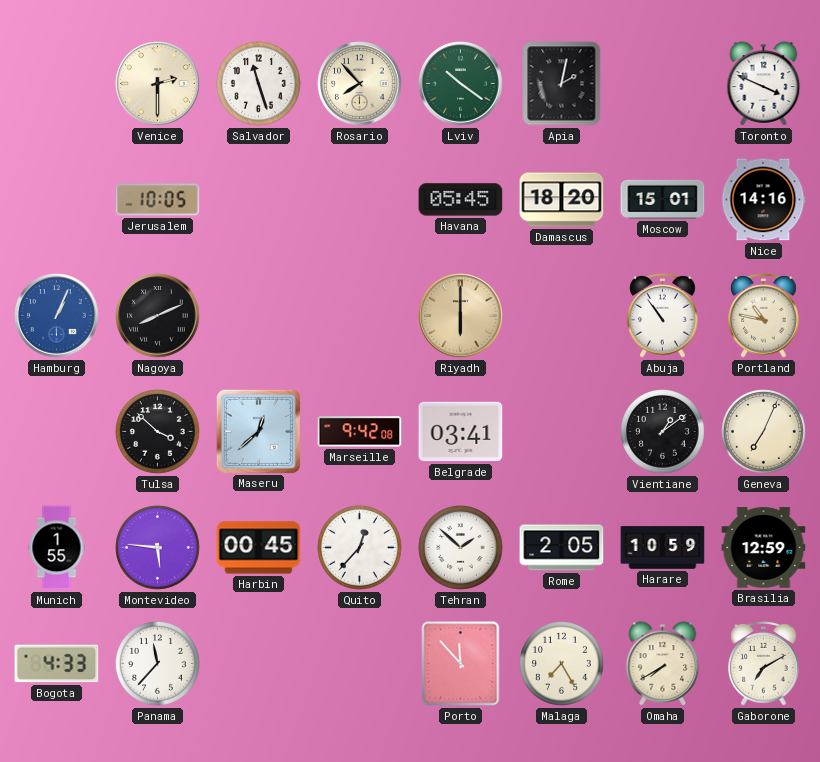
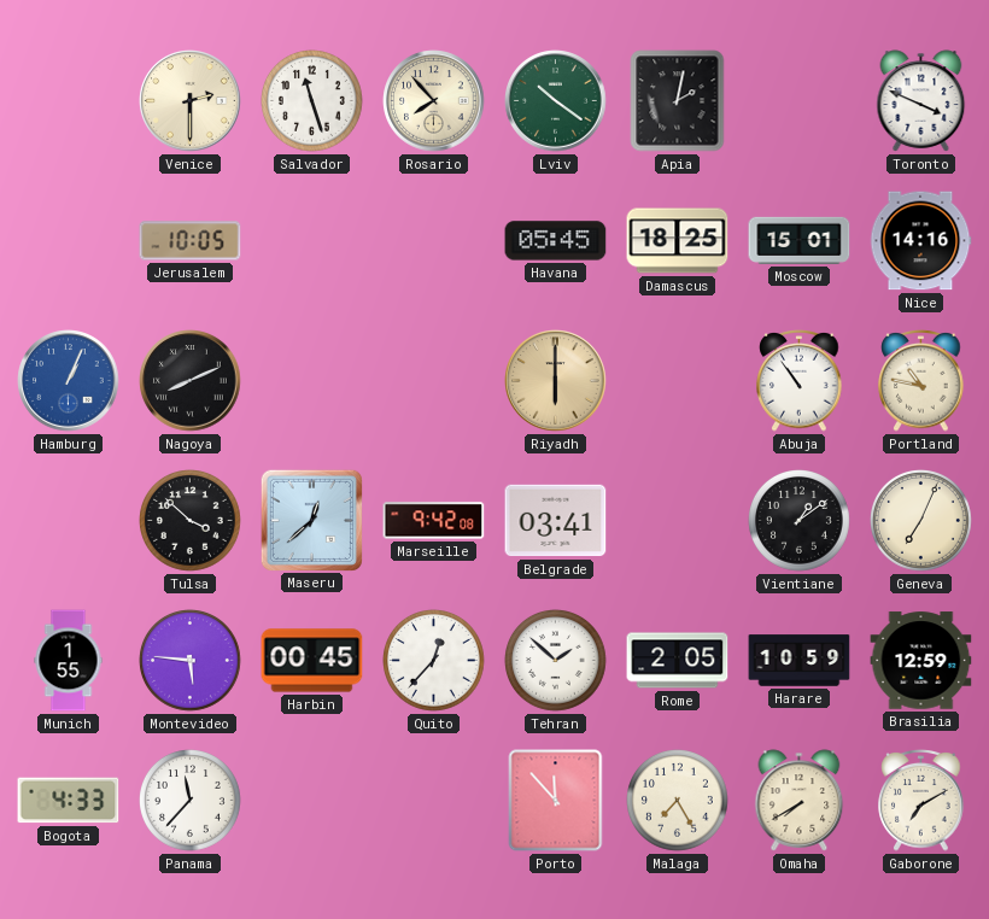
Damascus: 18:20 -> 18:25 (678, 241)
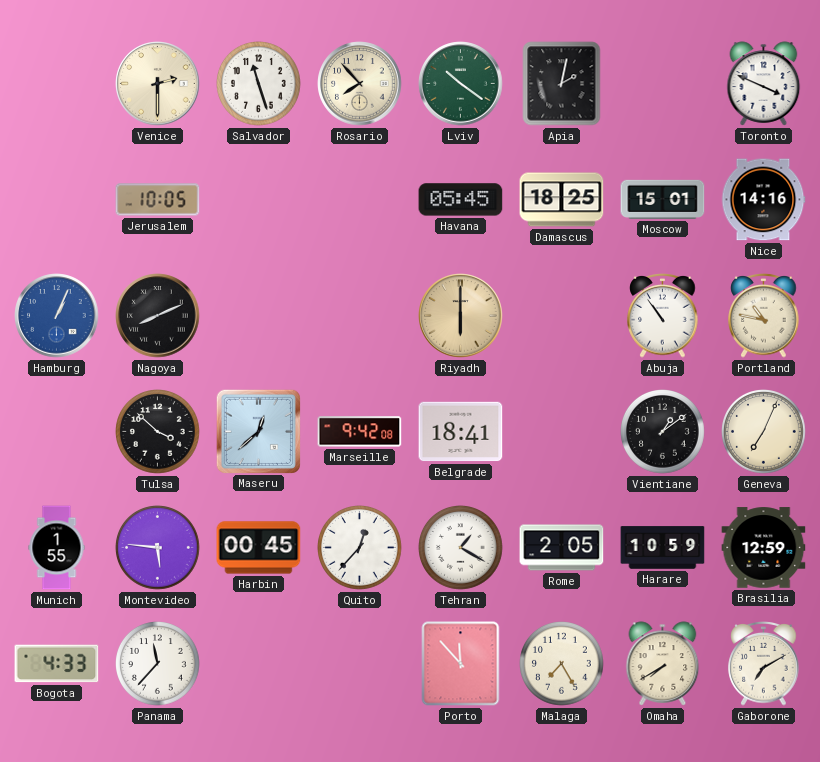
Belgrade: 03:41 -> 18:41 (461, 432)
Tehran: 1:52 -> 1:20 (461, 548)
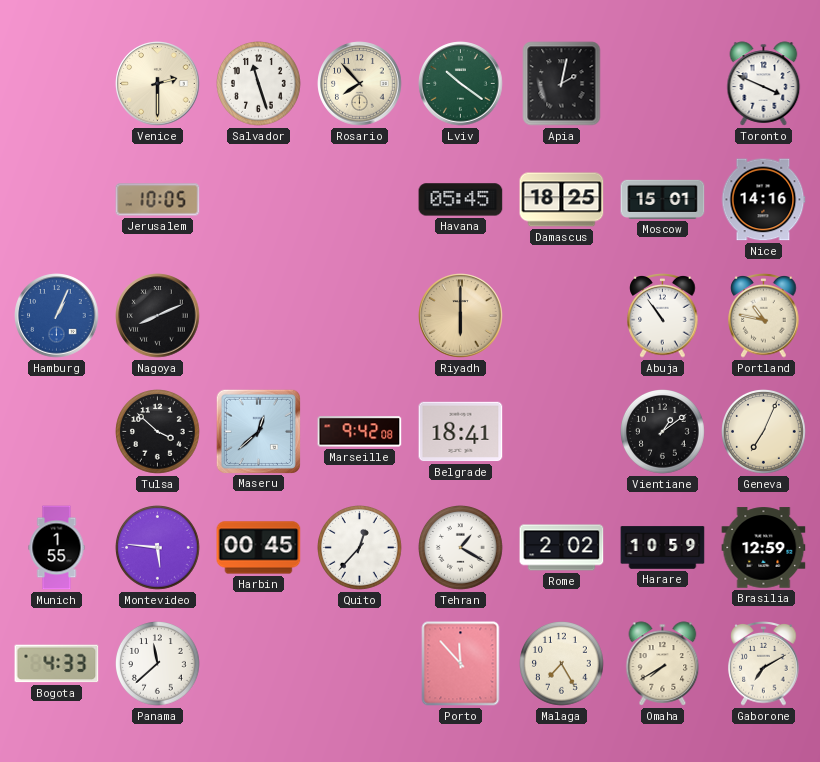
Rome: 2:05 -> 2:02 (562, 548)
Panama: 11:37 -> 11:38 (158, 664)
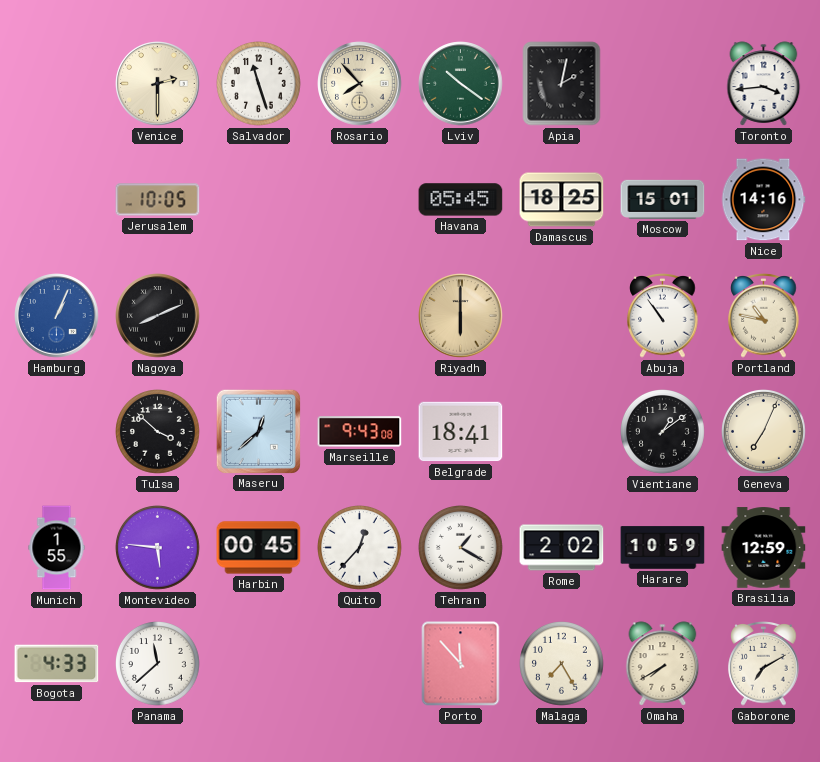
Toronto: 3:49 -> 3:44 (764, 84)
Marseille: 9:42 -> 9:43 (360, 432)
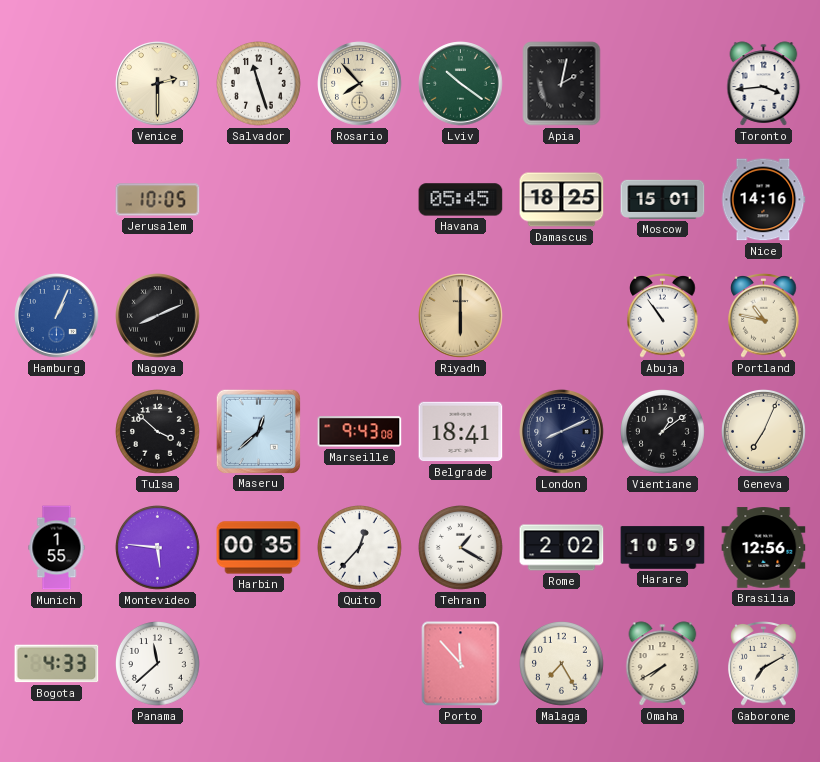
London: none -> 8:11 (562, 432)
Harbin: 00:45 -> 00:35 (259, 548)
Brasilia: 12:59 -> 12:56 (764, 548)
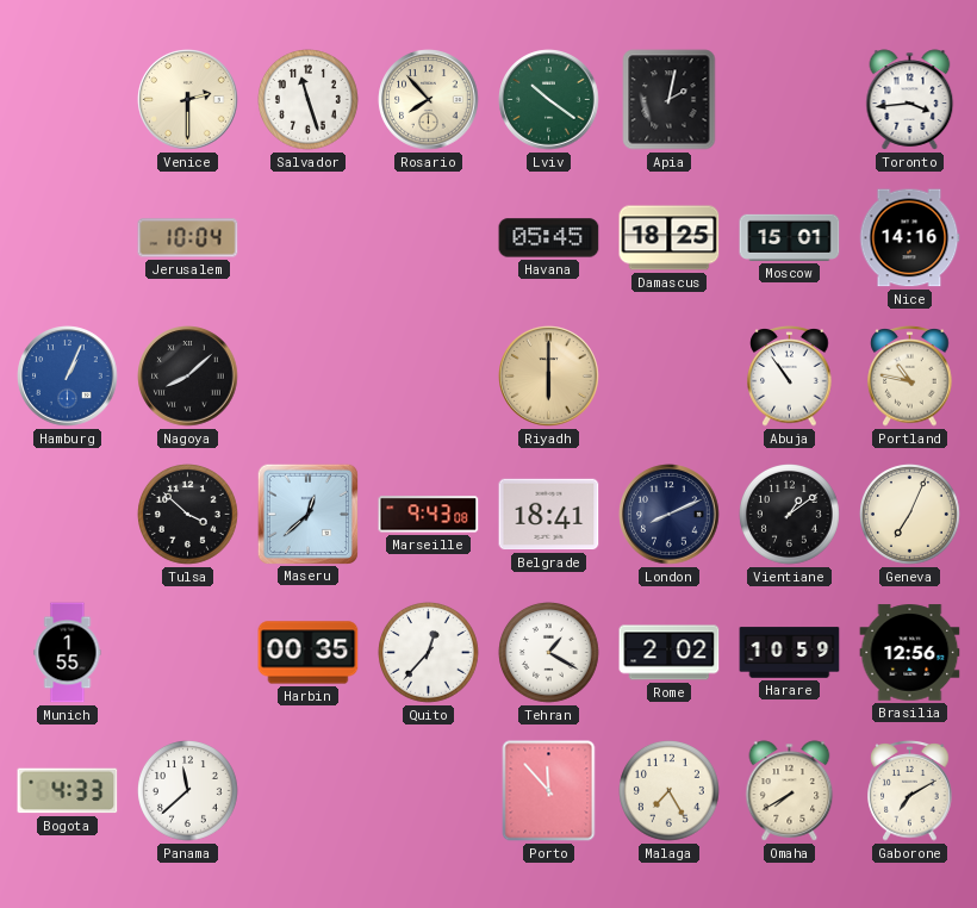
Jerusalem: 10:05 -> 10:04 (188, 238)
Nagoya: 8:11 -> 8:08 (188, 377)
Montevideo: 5:46 -> none (158, 548)
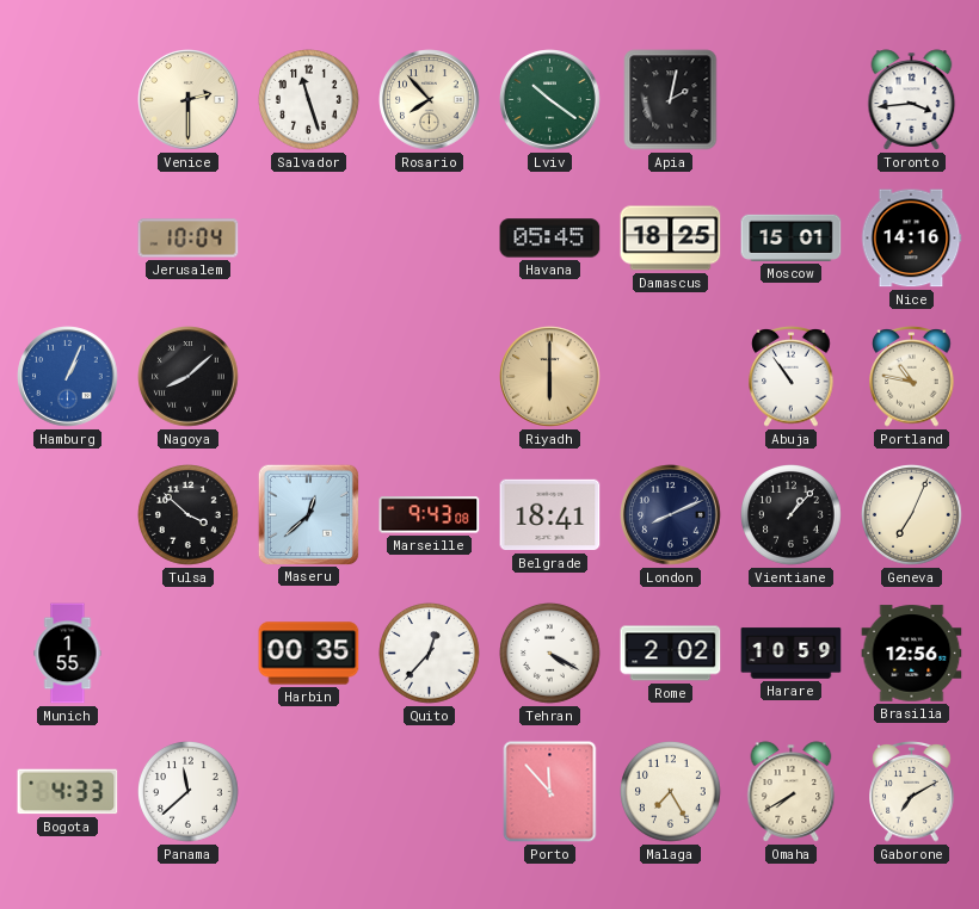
Vientiane: 1:09 -> 1:07 (792, 515)
Tehran: 1:20 -> 4:20 (550, 654)
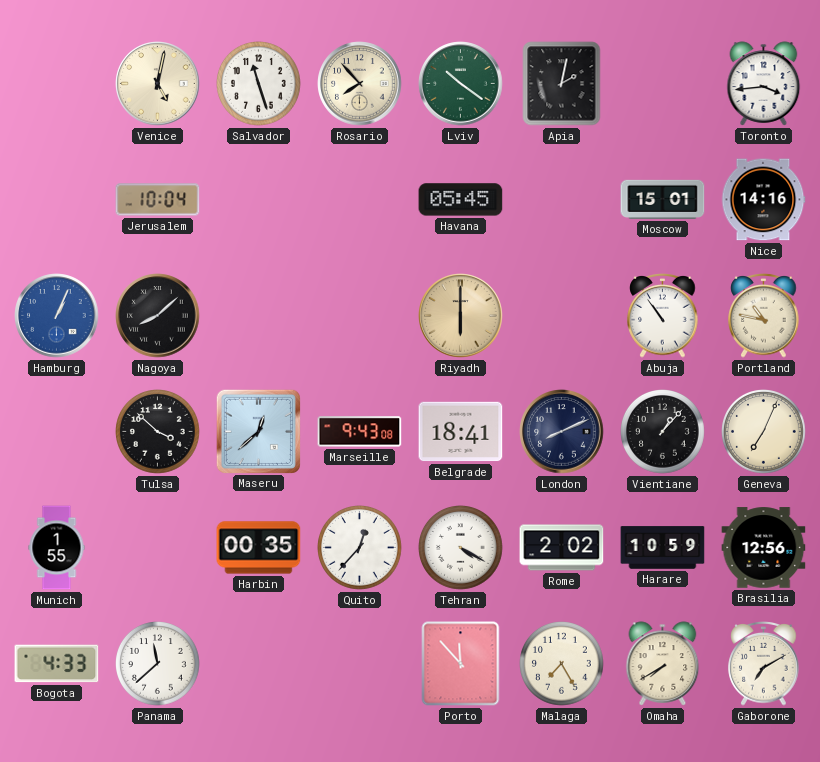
Venice: 2:30 -> 5:02 (158, 84)
Damascus: 18:25 -> none (671, 239)
